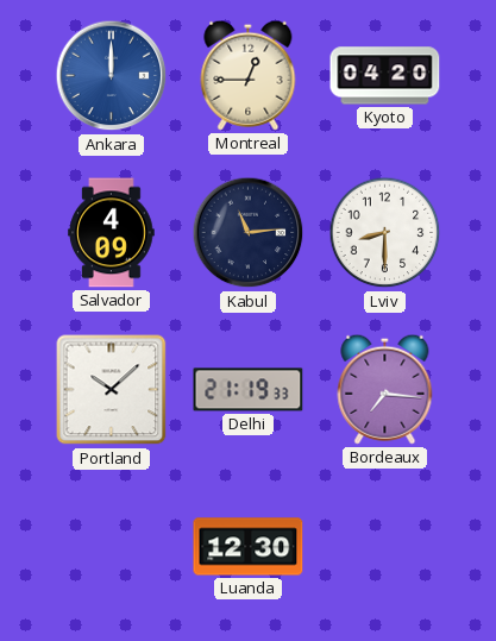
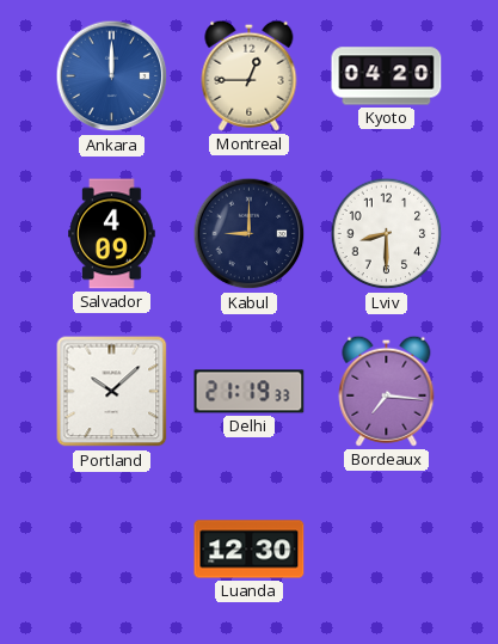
Kabul: 11:14 -> 9:00 (250, 234)
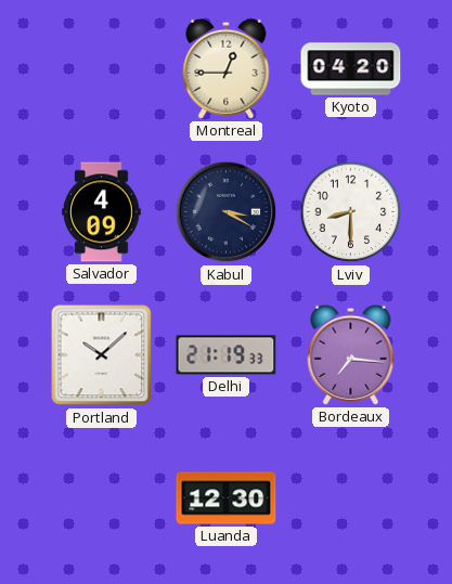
Ankara: 12:00 -> none (112, 76)
Kabul: 9:00 -> 3:20 (227, 212)
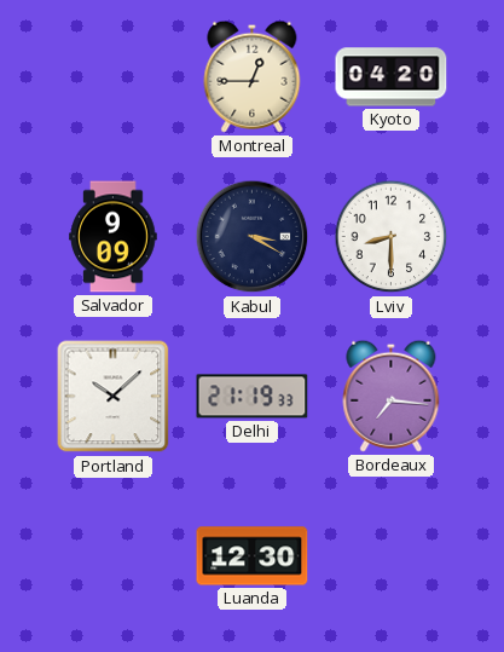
Salvador: 4:09 -> 9:09 (114, 237)
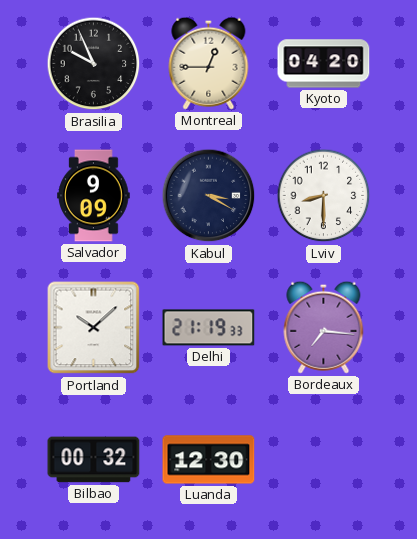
Brasilia: none -> 9:56 (94, 64)
Bilbao: none -> 00:32 (94, 460)
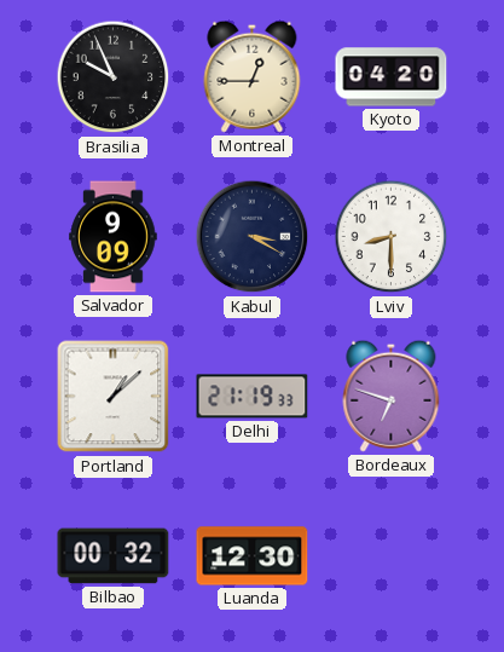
Portland: 10:08 -> 1:08 (114, 397)
Bordeaux: 7:16 -> 6:48 (392, 396)
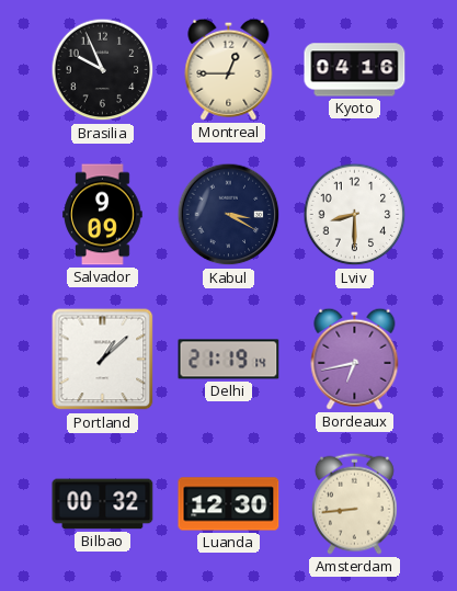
Kyoto: 04:20 -> 04:16 (355, 70)
Delhi: 21:19:33 -> 21:19:14 (229, 360)
Bordeaux: 6:48 -> 6:43 (355, 359)
Amsterdam: none -> 8:44 (354, 503)
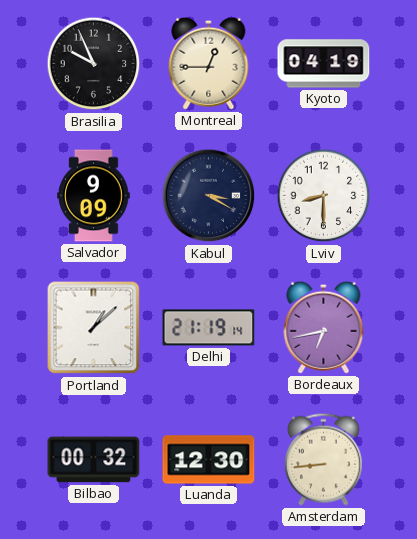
Kyoto: 04:16 -> 04:19 (324, 64)
